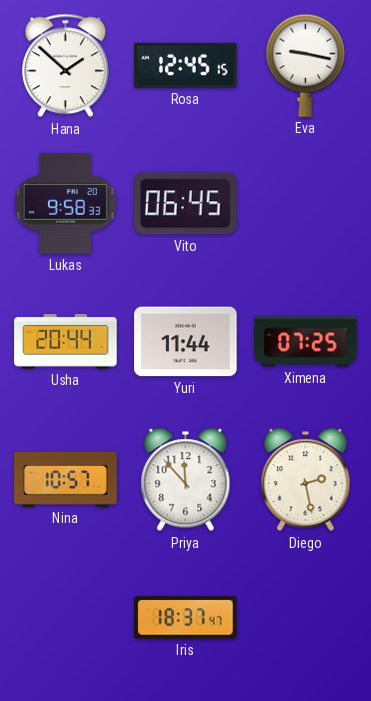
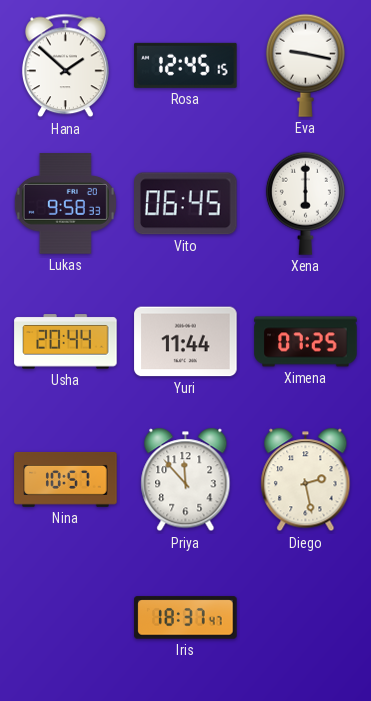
Xena: none -> 6:00 (305, 203)
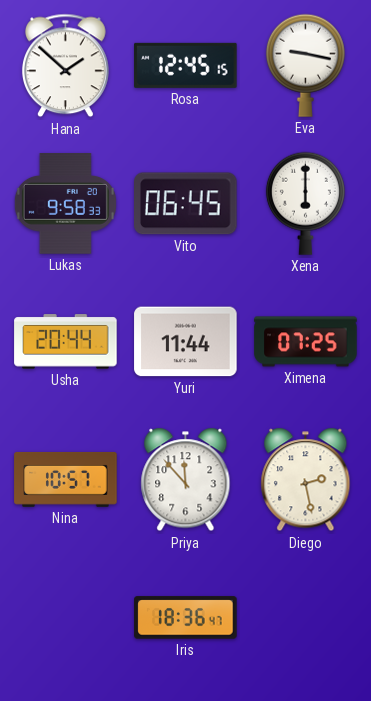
Iris: 18:37 -> 18:36 (186, 618)
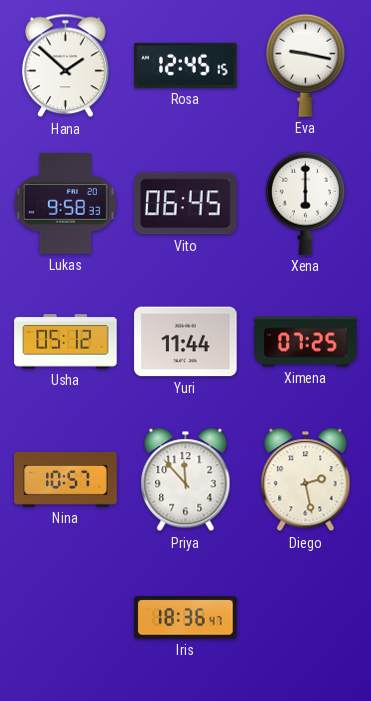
Usha: 20:44 -> 05:12 (66, 342)
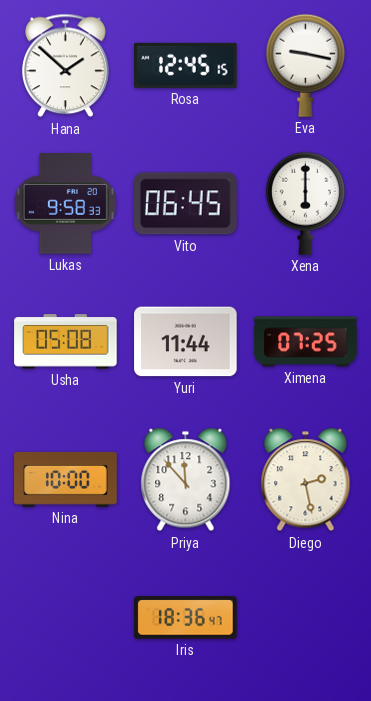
Usha: 05:12 -> 05:08 (66, 342)
Nina: 10:57 -> 10:00 (66, 479)
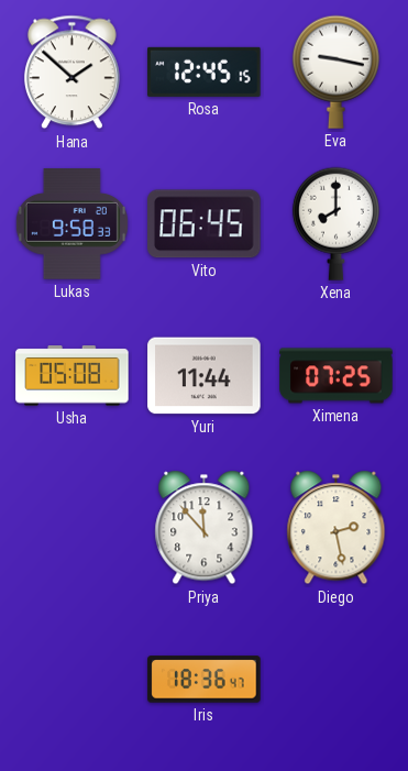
Xena: 6:00 -> 8:00 (335, 223)
Nina: 10:00 -> none (66, 479)
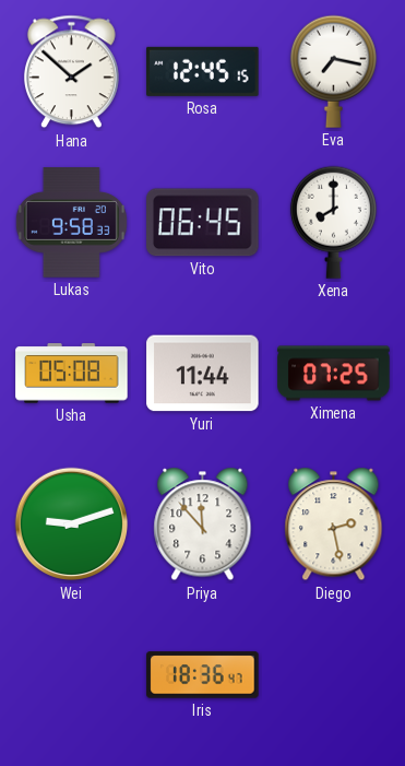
Eva: 9:17 -> 7:17 (333, 71)
Wei: none -> 9:12 (72, 525)
